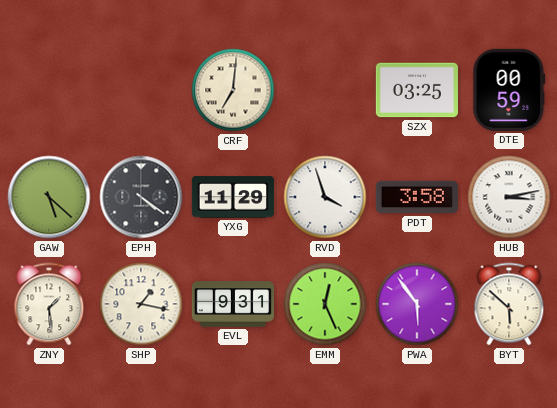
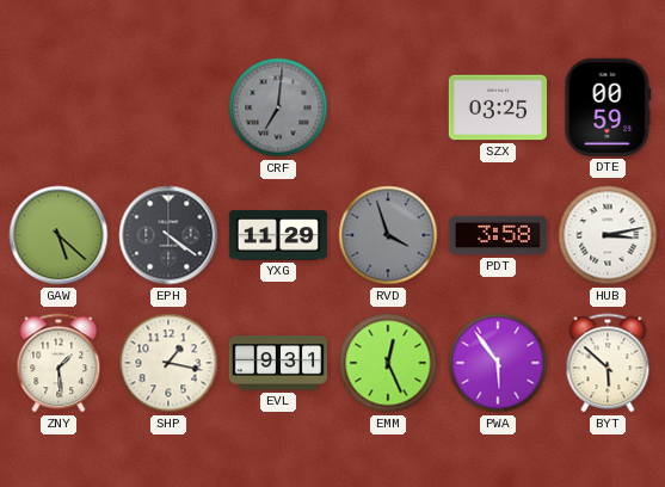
CRF dial: cream -> grey (278, 107)
RVD dial: white -> grey (388, 235)
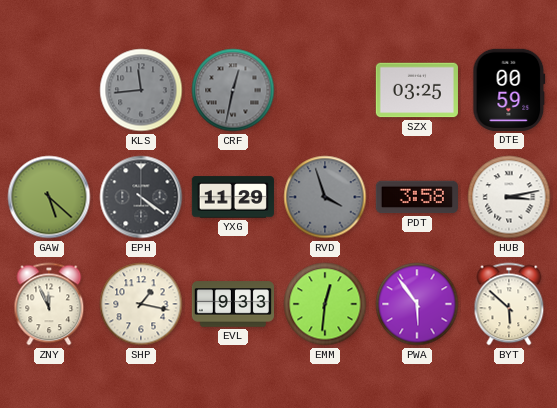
KLS: none -> 11:44 (141, 90)
CRF: 7:01 -> 12:32 (233, 90)
ZNY: 1:29 -> 11:56 (49, 304)
EVL: 9:31 -> 9:33 (232, 304)
EMM: 12:26 -> 12:31 (325, 304)
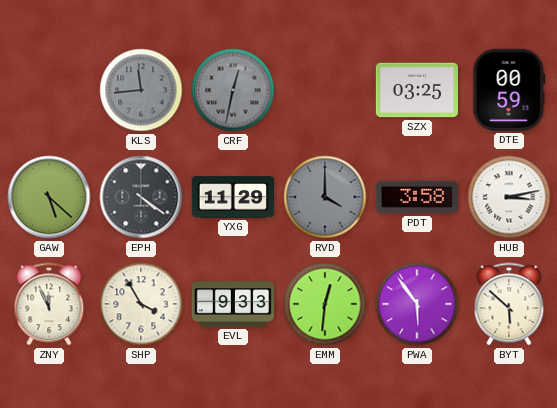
RVD: 3:57 -> 4:00 (325, 197)
SHP: 1:17 -> 3:55 (141, 304)
